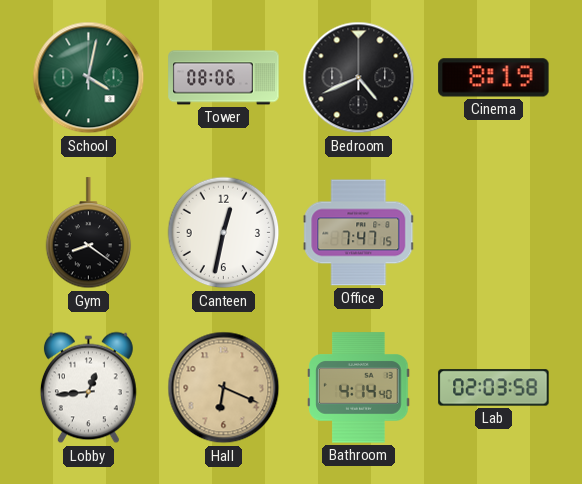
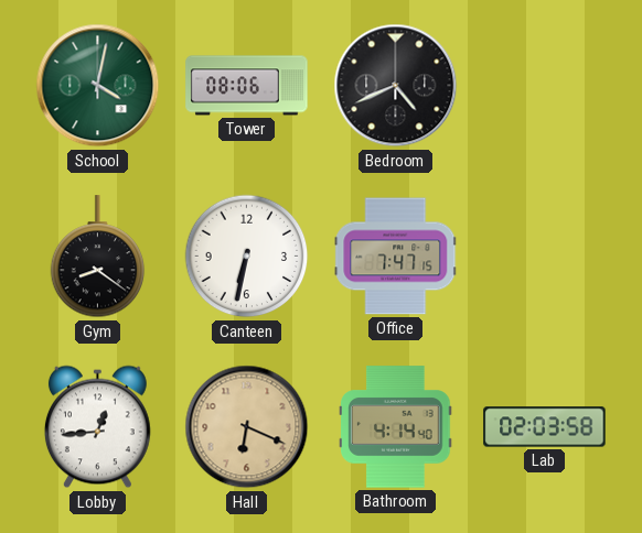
Cinema: 8:19 -> none (494, 78)
Canteen: 12:32 -> 6:32 (247, 257)
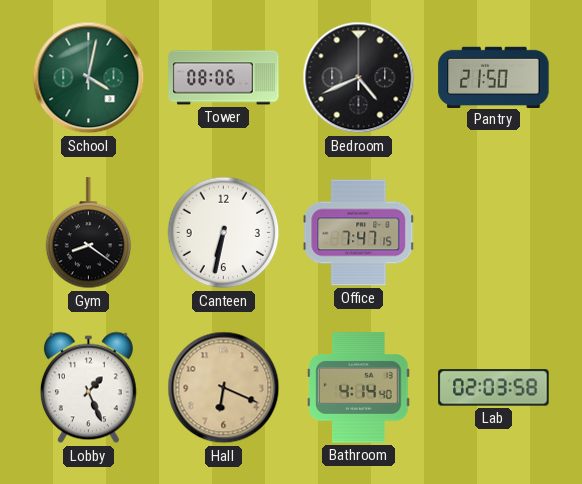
Pantry: none -> 21:50 (494, 77)
Lobby: 12:44 -> 1:26 (88, 388)
